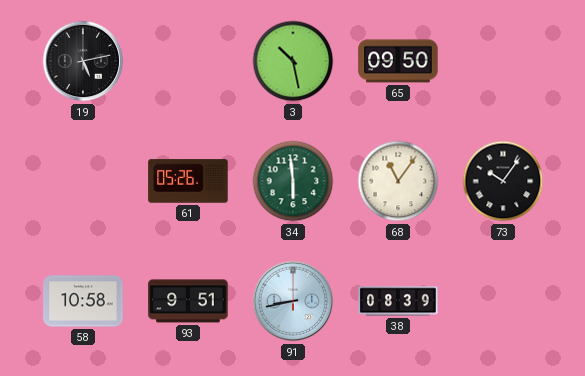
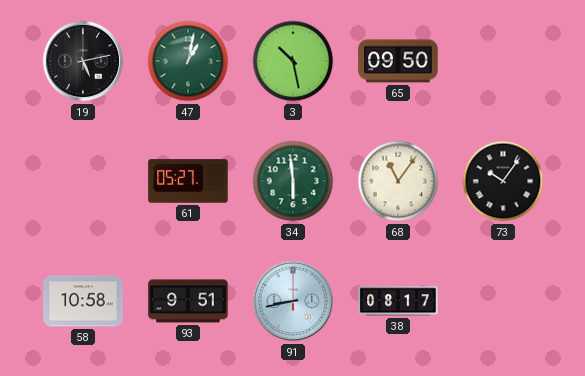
47: none -> 1:02 (188, 61)
61: 05:26 -> 05:27 (188, 181)
38: 08:39 -> 08:17 (398, 301)
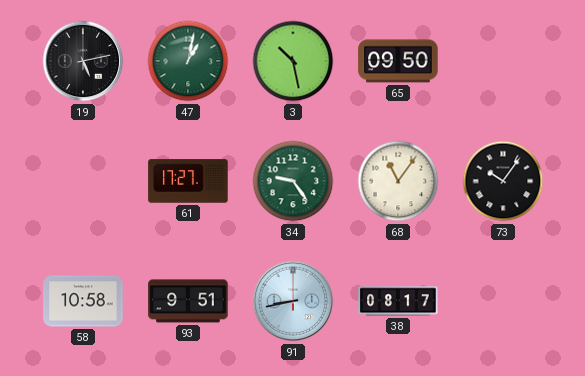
61: 05:27 -> 17:27 (188, 181)
34: 5:59 -> 9:24 (293, 181)
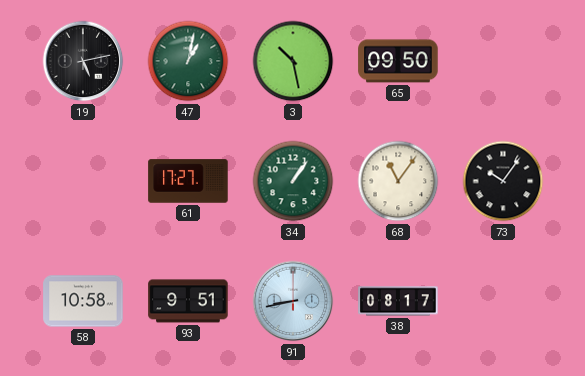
34: 9:24 -> 1:06 (293, 181)
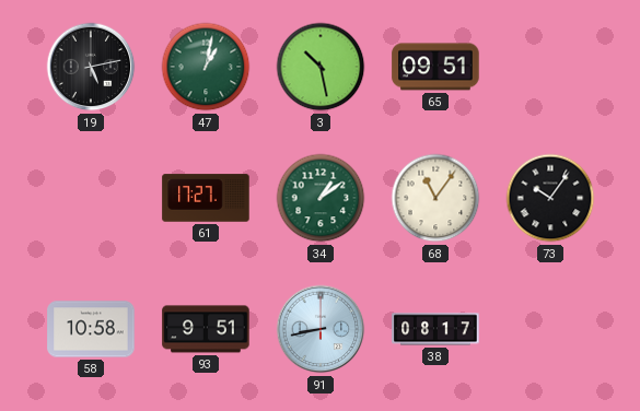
65: 09:50 -> 09:51 (435, 67)
34: 1:06 -> 1:09 (321, 198)
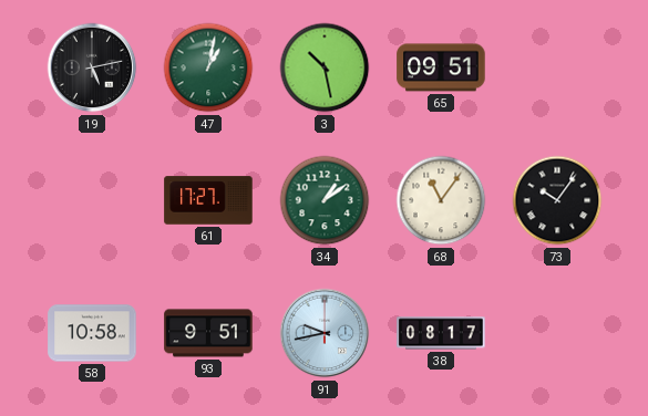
91: 8:43 -> 9:43 (325, 333)
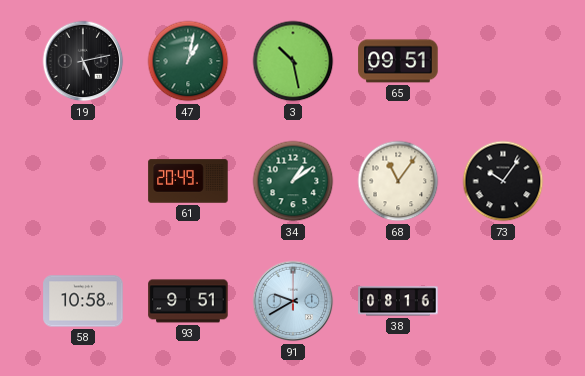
61: 17:27 -> 20:49 (188, 181)
91: 9:43 -> 9:40 (293, 301)
38: 08:17 -> 08:16 (398, 301)
